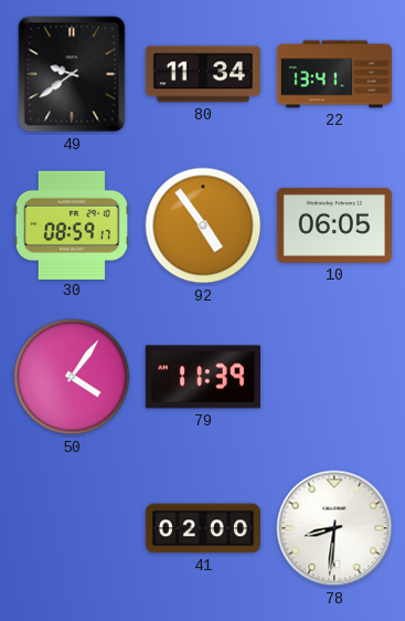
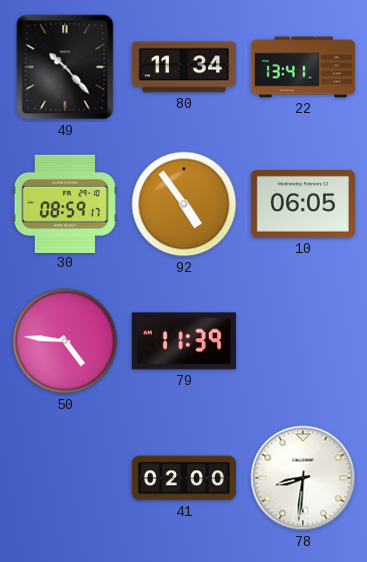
49: 9:39 -> 10:23 (65, 67)
50: 4:06 -> 4:46 (65, 341)
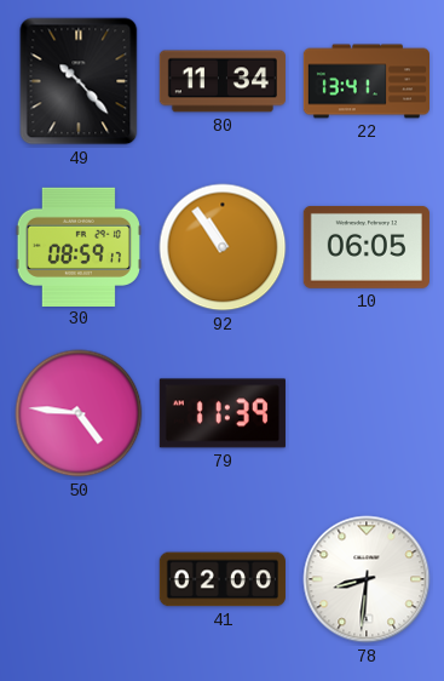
92: 4:54 -> 10:54 (223, 247)
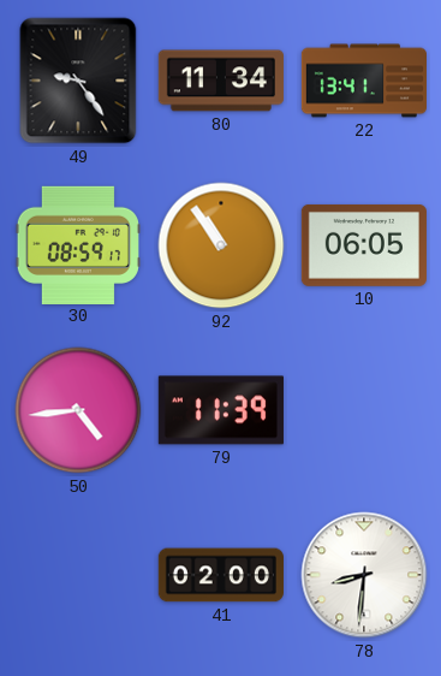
49: 10:23 -> 9:24 (78, 81)
50: 4:46 -> 4:44 (78, 410)
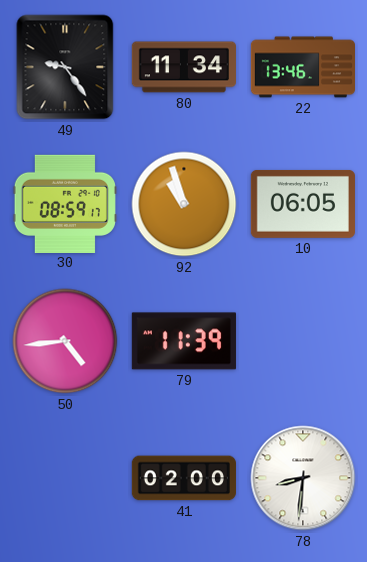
22: 13:41 -> 13:46 (302, 67)
92: 10:54 -> 10:57 (184, 204)
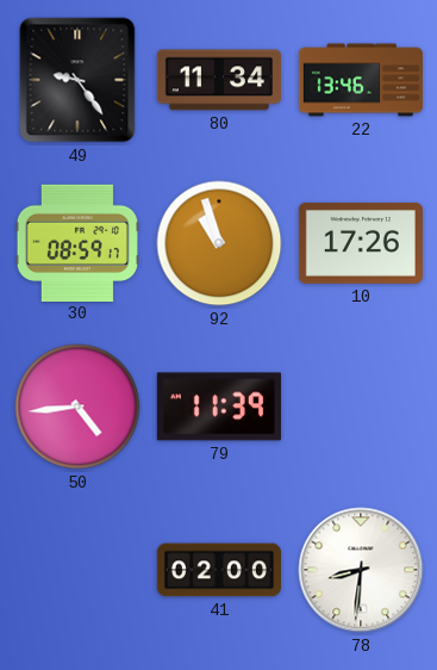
10: 06:05 -> 17:26 (361, 243)
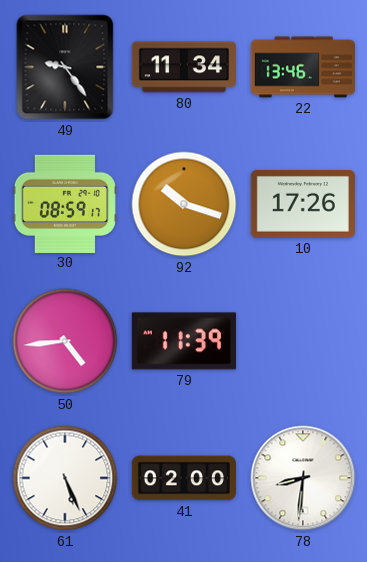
92: 10:57 -> 10:18 (184, 204)
61: none -> 5:26 (65, 478)
